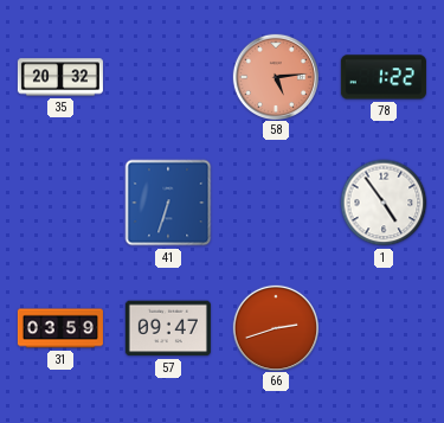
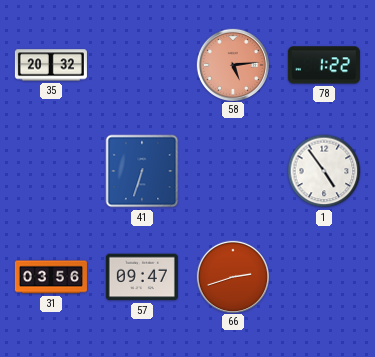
31: 03:59 -> 03:56 (51, 277)
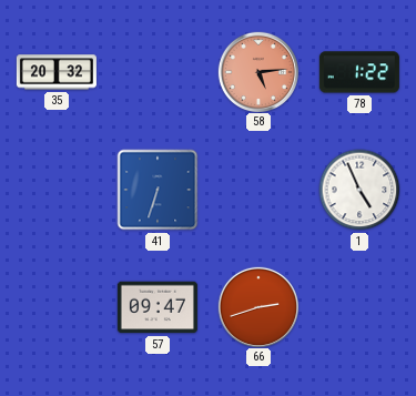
1: 4:54 -> 4:56 (359, 190)
31: 03:56 -> none (51, 277)
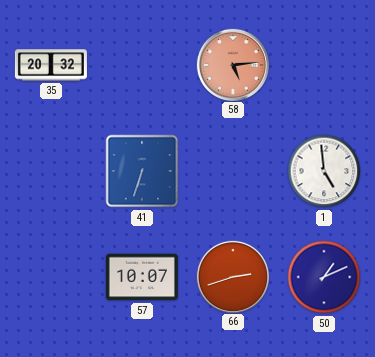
78: 1:22 -> none (359, 72)
1: 4:56 -> 4:59 (324, 171)
57: 09:47 -> 10:07 (142, 277)
50: none -> 1:11 (324, 277)
